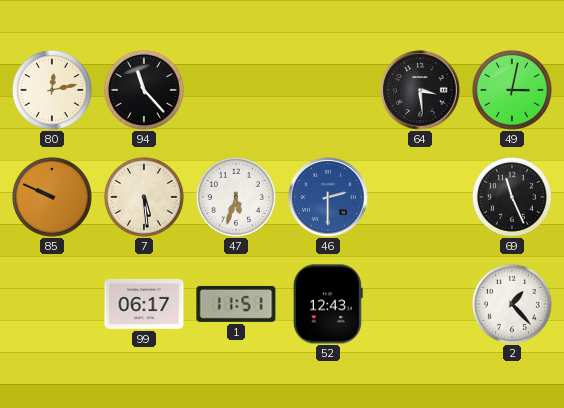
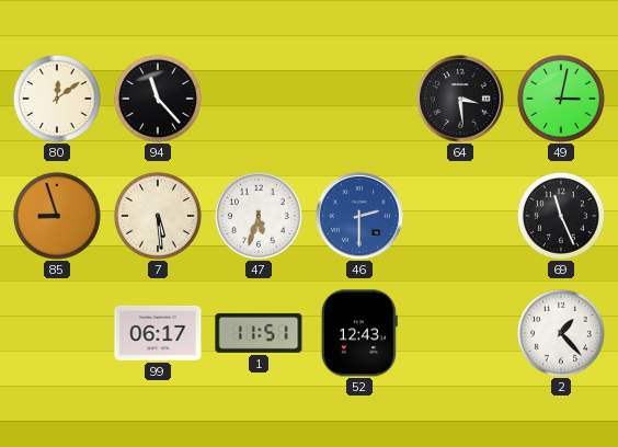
80: 12:13 -> 12:09 (57, 99)
85: 9:49 -> 8:57 (57, 216)
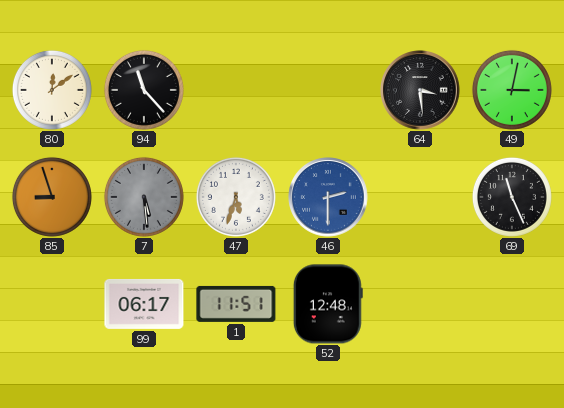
7 dial: cream -> grey (144, 197)
52: 12:43 -> 12:48 (328, 304)
2: 1:23 -> none (561, 333)
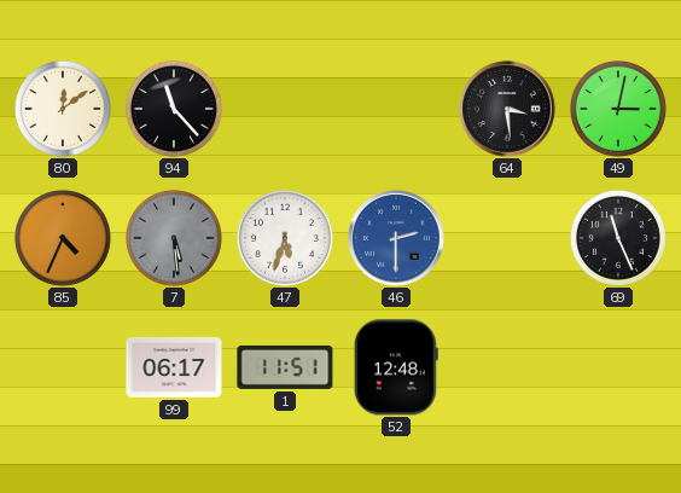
85: 8:57 -> 4:34 (63, 238)
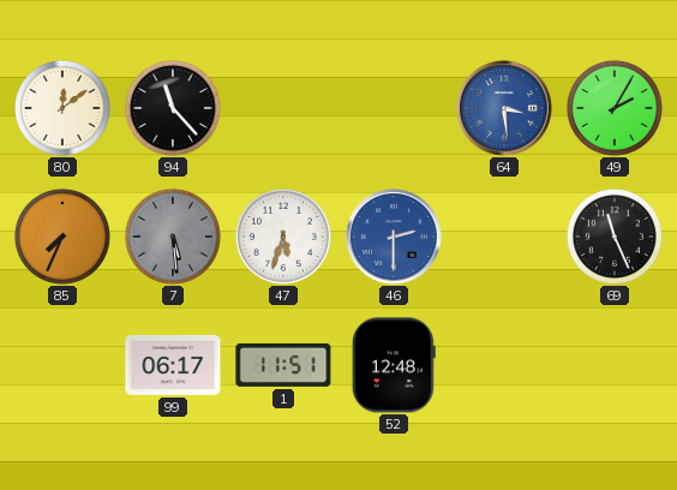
64 dial: black -> blue (504, 108)
49: 3:02 -> 2:05 (615, 108)
85: 4:34 -> 7:34 (62, 237)
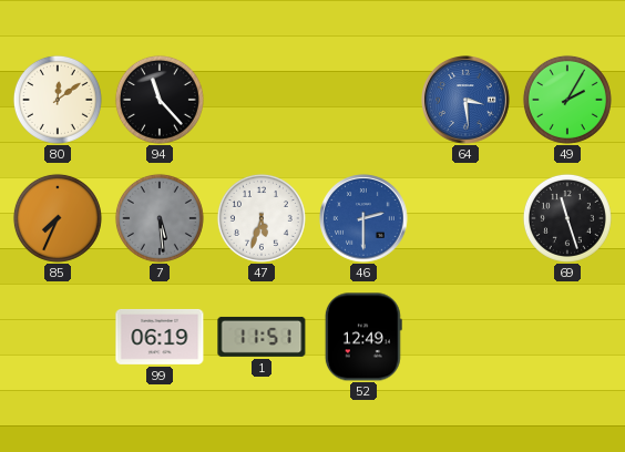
69: 11:26 -> 11:27 (567, 218)
99: 06:17 -> 06:19 (160, 337)
52: 12:48 -> 12:49 (363, 337)
